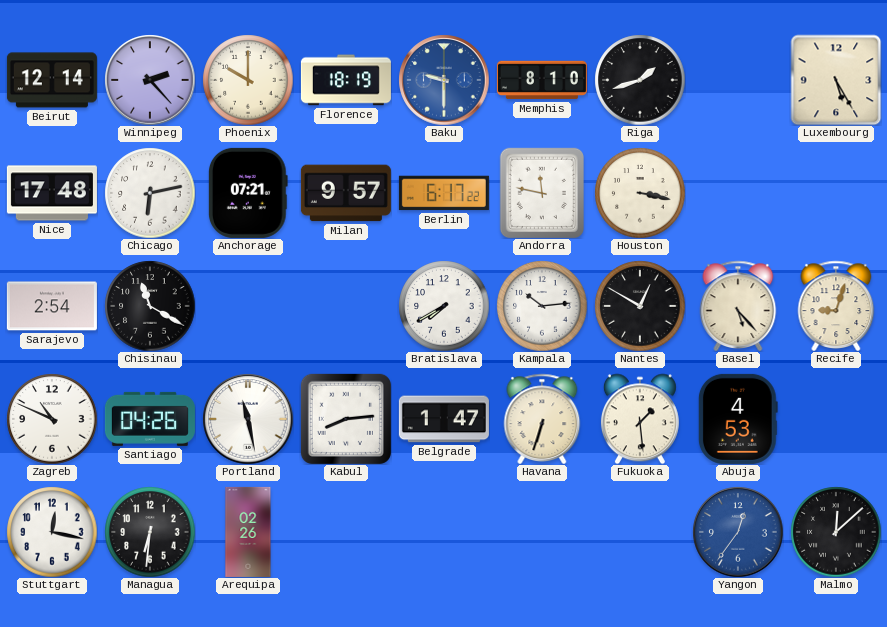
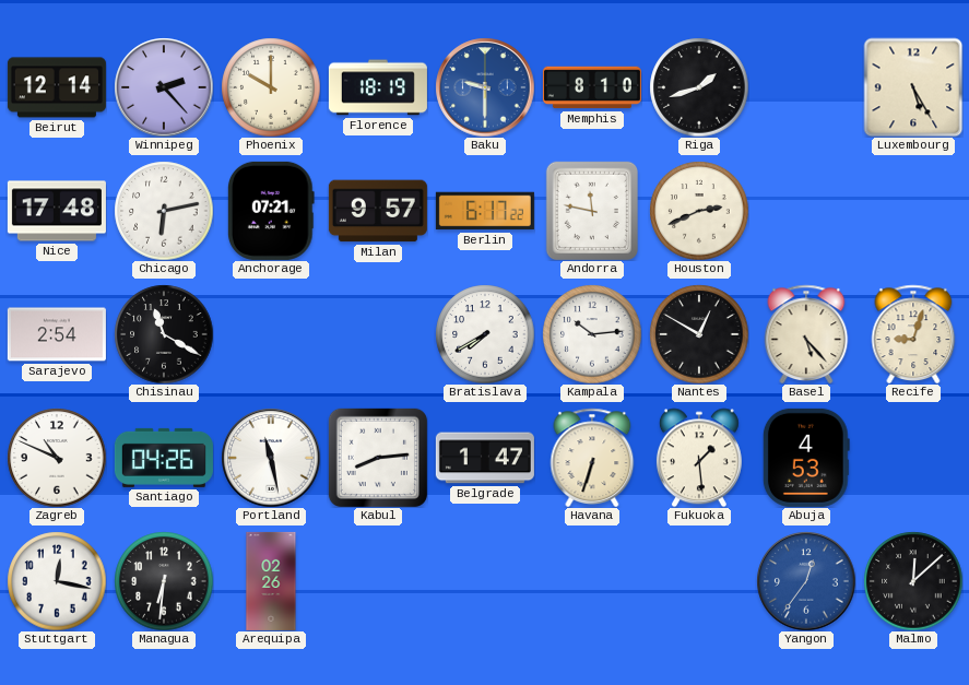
Houston: 3:17 -> 2:41 (699, 211)
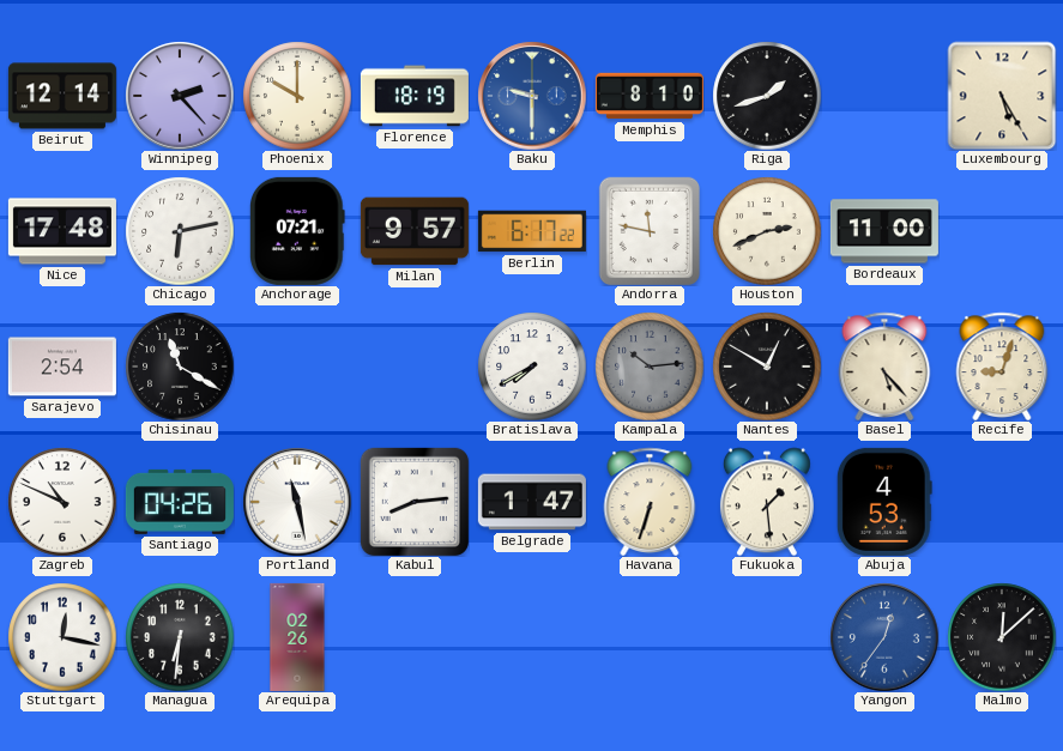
Bordeaux: none -> 11:00 (884, 231)
Kampala dial: white -> grey (650, 367)
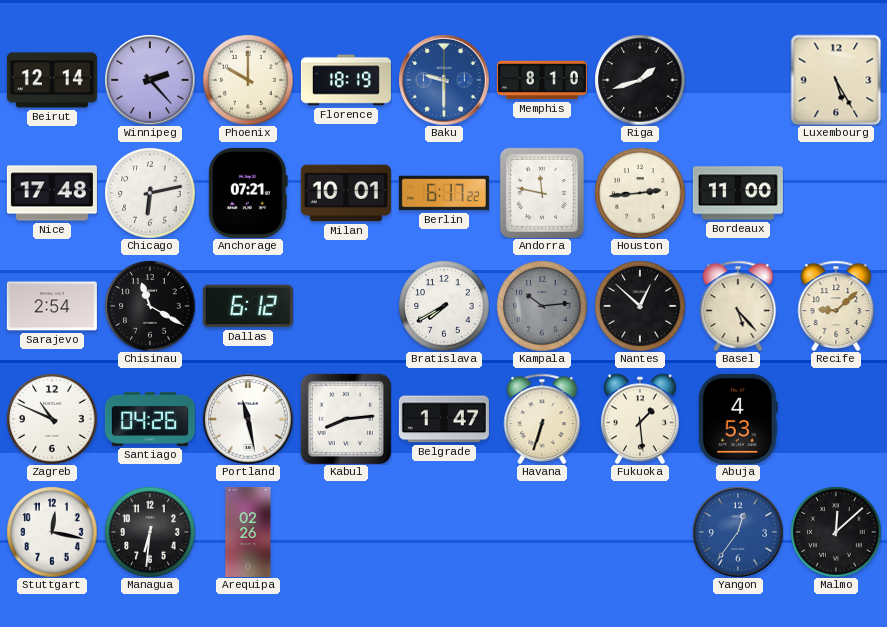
Milan: 9:57 -> 10:01 (346, 193)
Houston: 2:41 -> 2:44 (640, 193)
Dallas: none -> 6:12 (248, 306)
Nantes: 12:50 -> 12:52 (640, 306)
Recife: 9:03 -> 9:08 (836, 305)
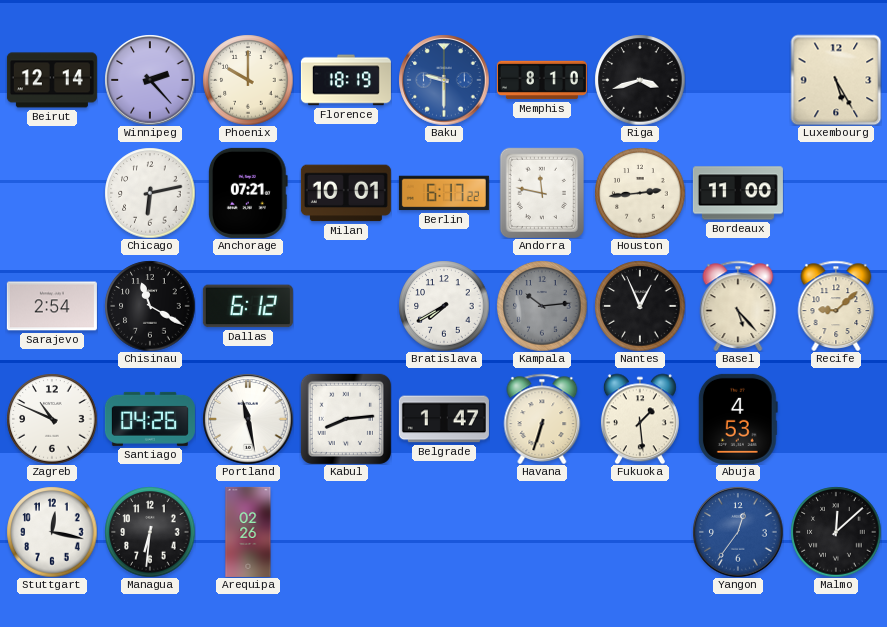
Riga: 1:42 -> 3:42 (640, 80)
Nice: 17:48 -> none (52, 193)
Nantes: 12:52 -> 12:56 (640, 306)
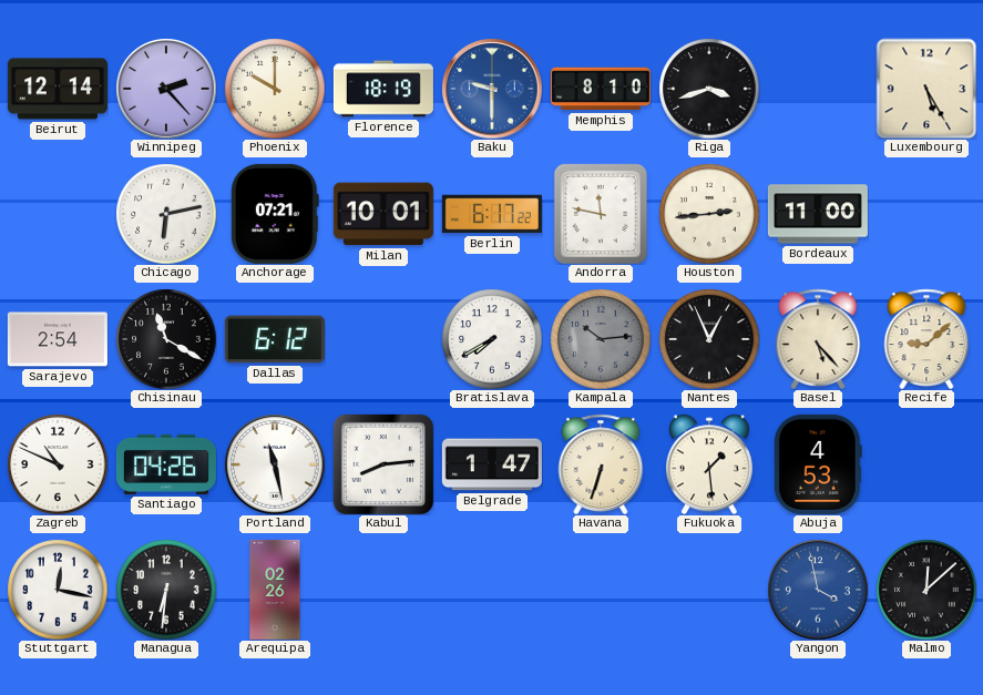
Yangon: 12:36 -> 3:58 (818, 590)
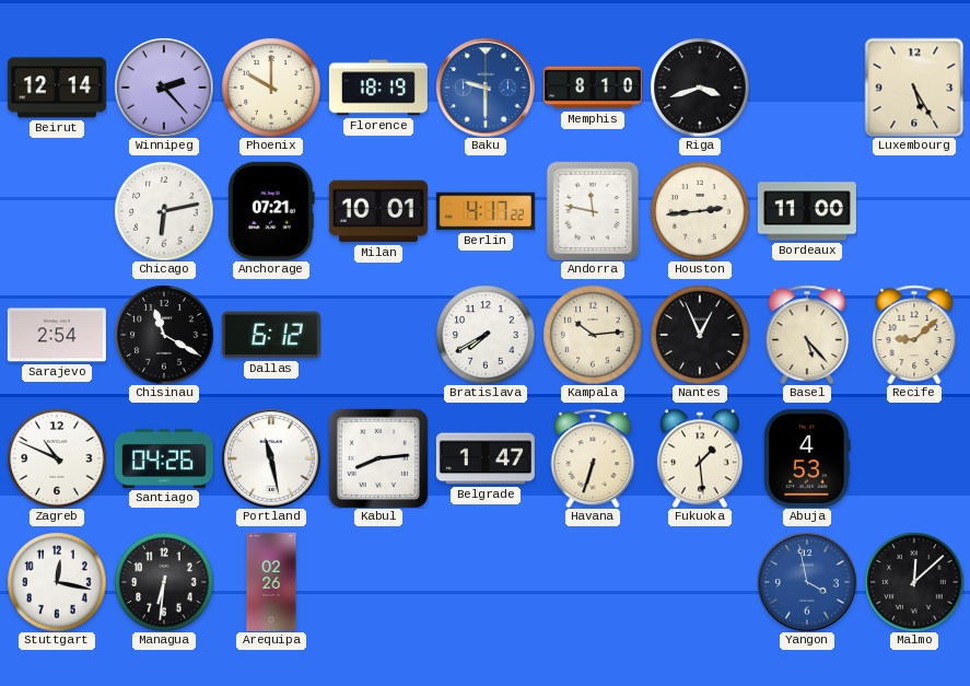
Berlin: 6:17 -> 4:17 (486, 211)
Kampala dial: grey -> cream (593, 335)
